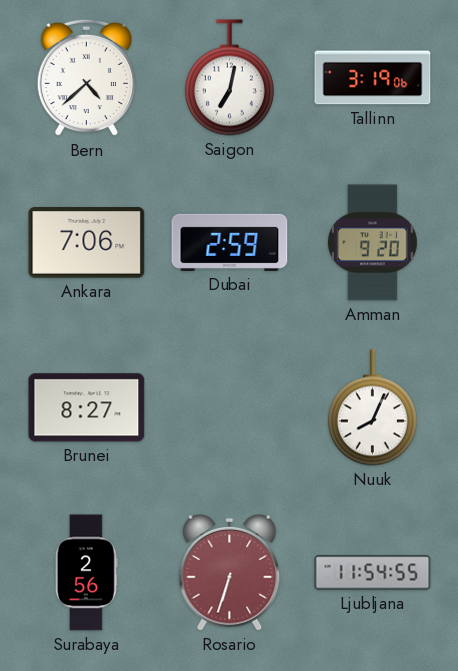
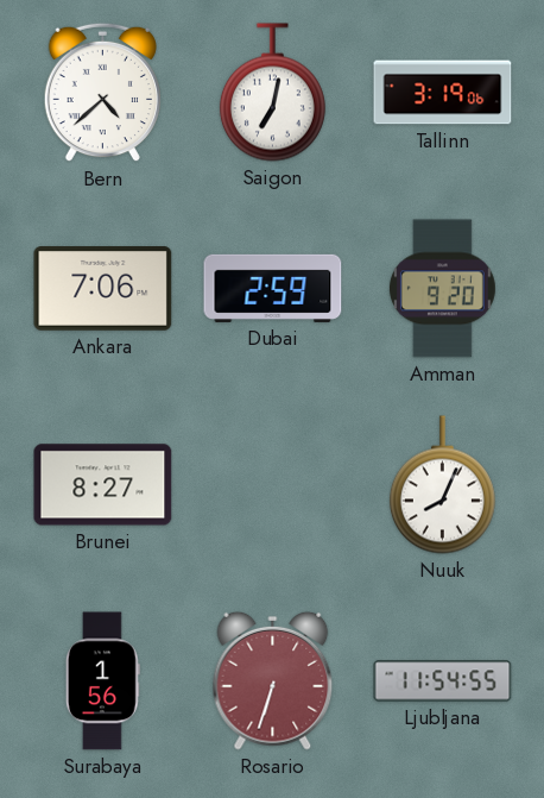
Surabaya: 2:56 -> 1:56 (102, 681)
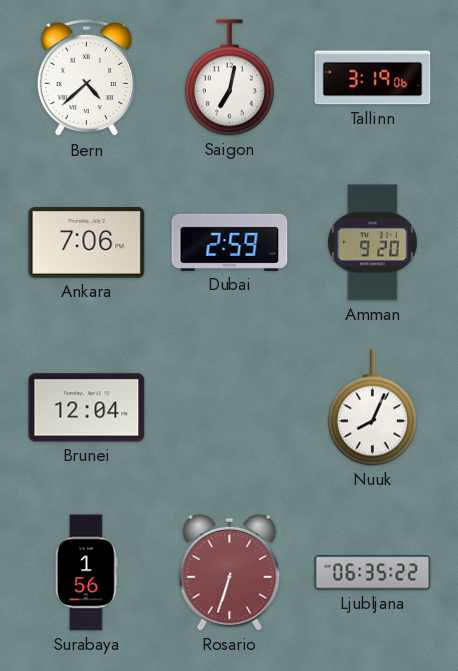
Brunei: 8:27 -> 12:04 (87, 408)
Ljubljana: 11:54 -> 06:35 (373, 573)
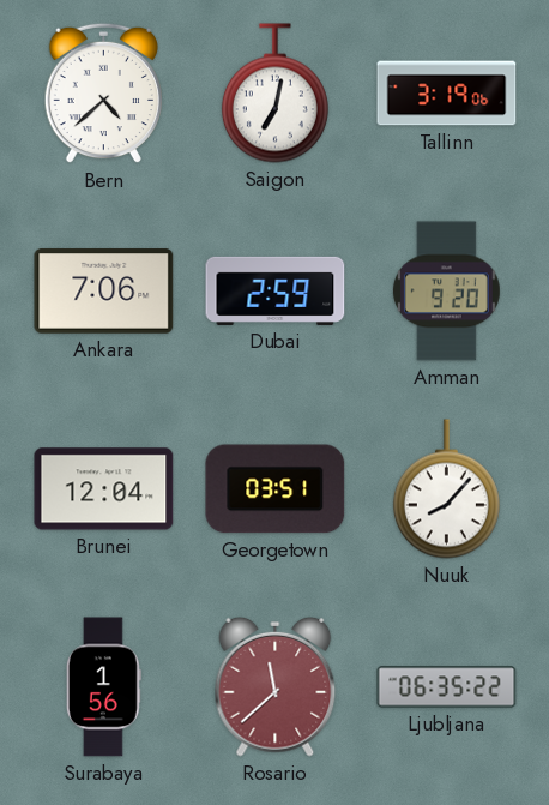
Georgetown: none -> 03:51 (276, 489)
Nuuk: 8:04 -> 8:07 (446, 489)
Rosario: 6:33 -> 11:38 (276, 686)
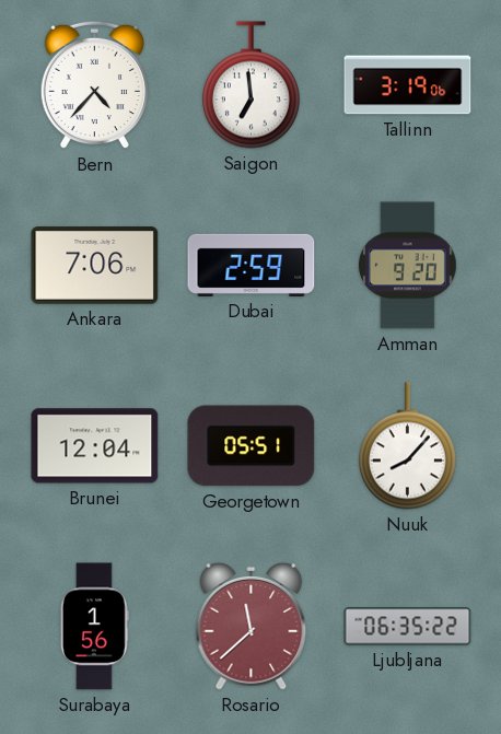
Bern: 4:38 -> 4:37 (94, 85)
Saigon: 7:02 -> 6:59 (250, 85)
Georgetown: 03:51 -> 05:51 (252, 446)
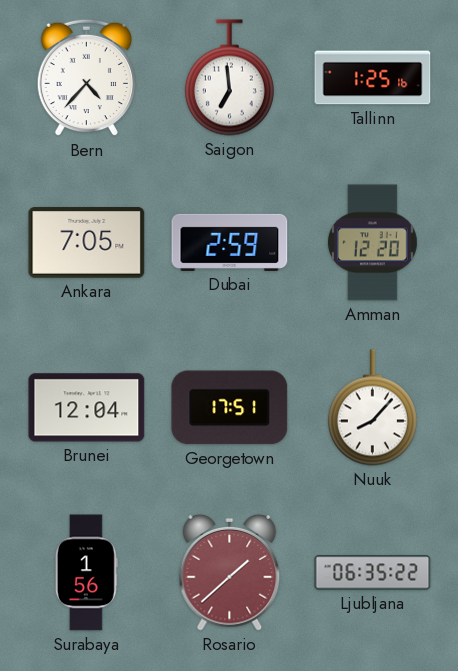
Tallinn: 3:19 -> 1:25 (373, 78)
Ankara: 7:06 -> 7:05 (87, 243)
Amman: 9:20 -> 12:20 (372, 243)
Georgetown: 05:51 -> 17:51 (230, 408)
Rosario: 11:38 -> 1:38 (230, 572)
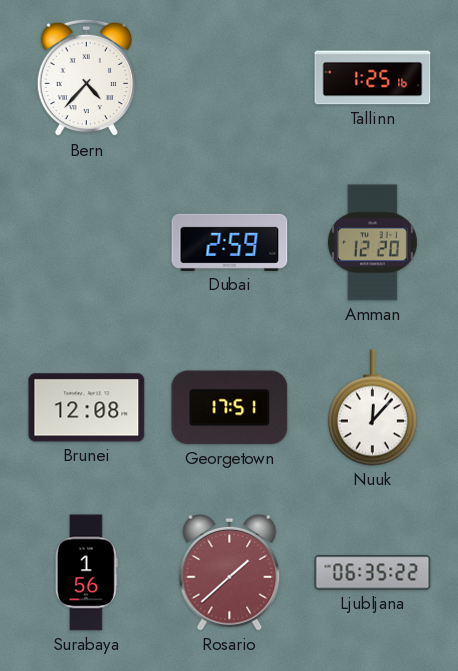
Saigon: 6:59 -> none (229, 78)
Ankara: 7:05 -> none (87, 243)
Brunei: 12:04 -> 12:08 (87, 408)
Nuuk: 8:07 -> 12:07 (372, 408)
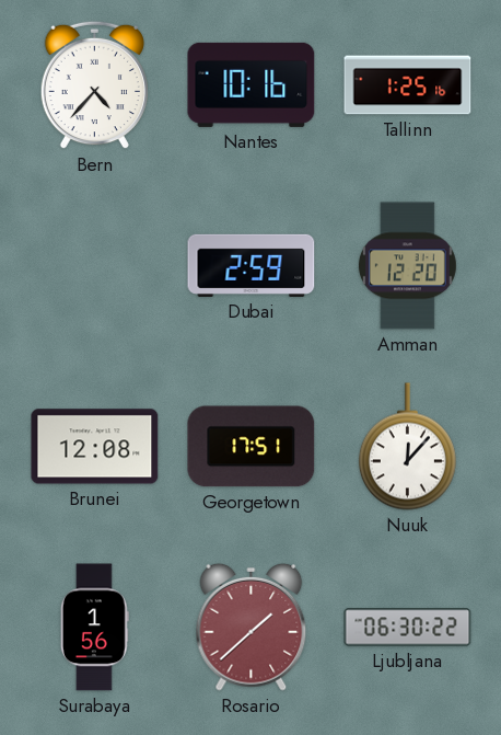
Nantes: none -> 10:16 (252, 84)
Ljubljana: 06:35 -> 06:30 (408, 628)
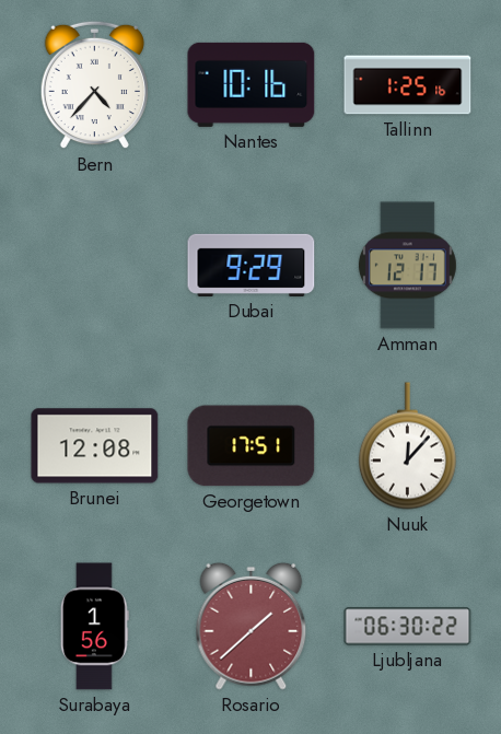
Dubai: 2:59 -> 9:29 (252, 265)
Amman: 12:20 -> 12:17 (407, 266)
